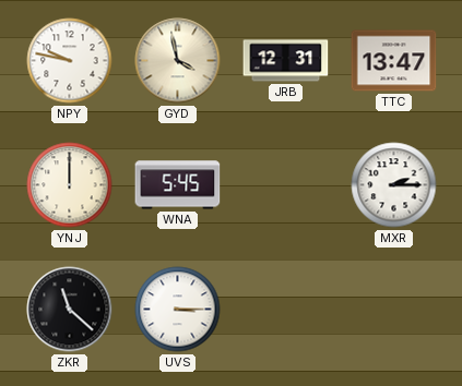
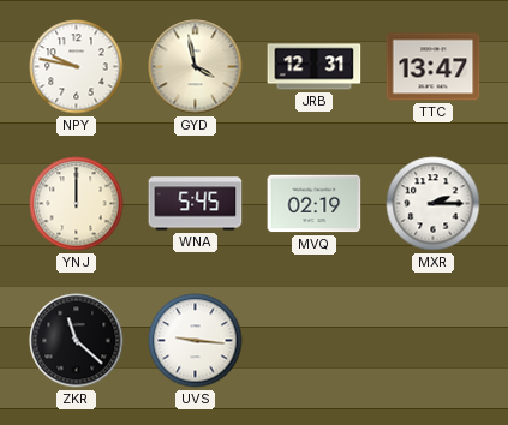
MVQ: none -> 02:19 (315, 204)
UVS: 3:15 -> 9:16 (196, 341)
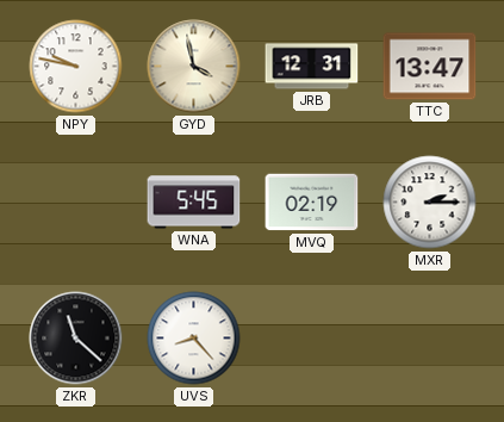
YNJ: 12:00 -> none (77, 204)
UVS: 9:16 -> 8:23 (194, 339)
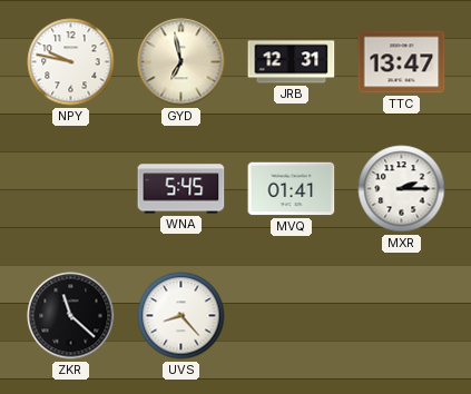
GYD: 3:58 -> 6:58 (181, 62)
MVQ: 02:19 -> 01:41 (292, 189)
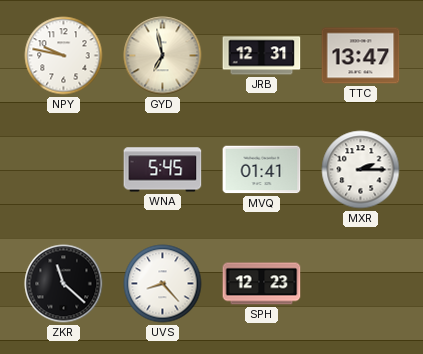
SPH: none -> 12:23 (262, 284)
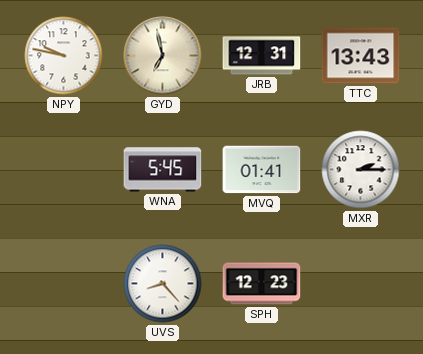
TTC: 13:47 -> 13:43 (361, 56)
ZKR: 11:22 -> none (64, 284)
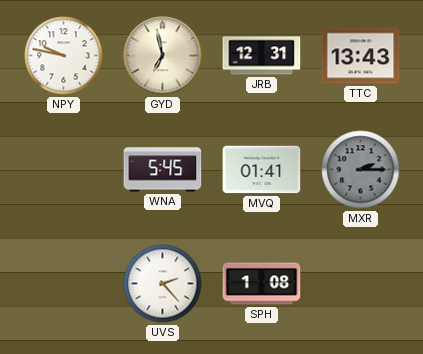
MXR dial: white -> grey (361, 170)
UVS: 8:23 -> 2:23 (163, 284)
SPH: 12:23 -> 1:08 (262, 284)
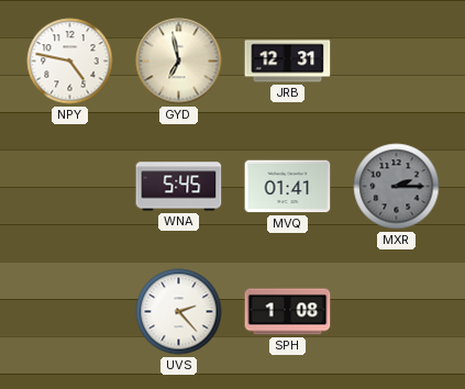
NPY: 9:47 -> 4:47 (70, 62)
TTC: 13:43 -> none (361, 56)
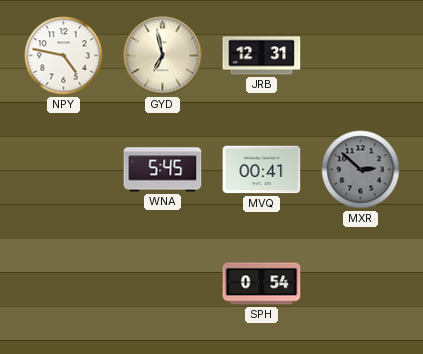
MVQ: 01:41 -> 00:41 (262, 170)
MXR: 2:15 -> 2:52 (361, 170)
UVS: 2:23 -> none (179, 312)
SPH: 1:08 -> 0:54 (262, 284)
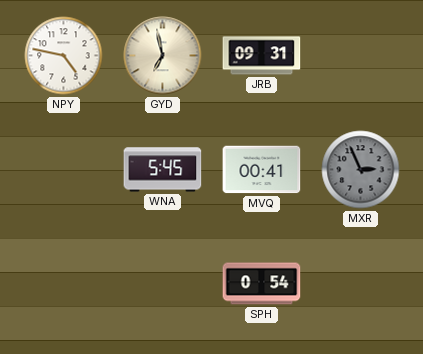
JRB: 12:31 -> 09:31 (262, 56)
MXR: 2:52 -> 2:56 (361, 170)
